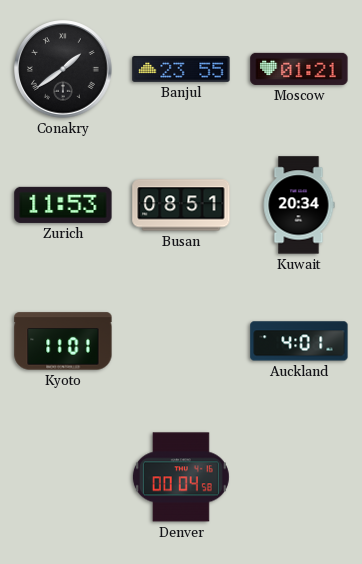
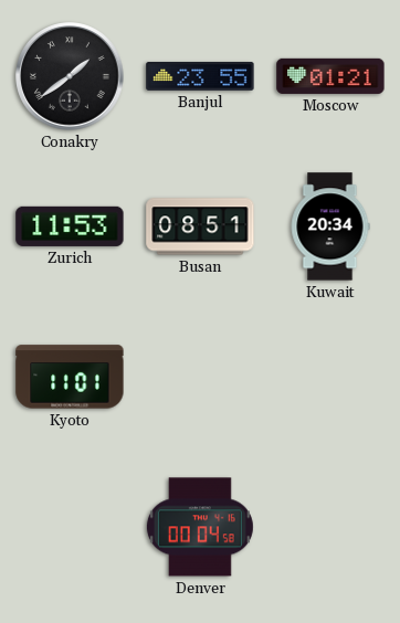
Auckland: 4:01 -> none (299, 341)
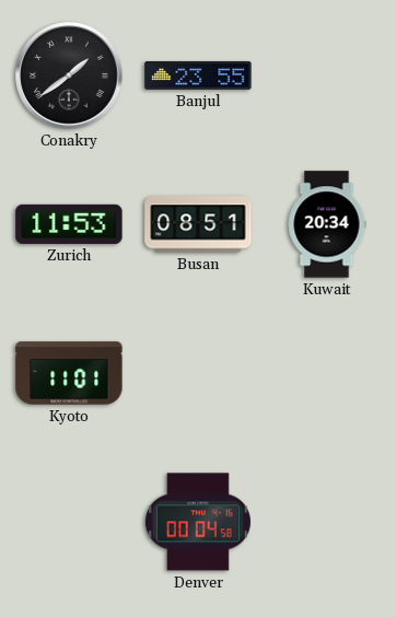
Moscow: 01:21 -> none (330, 76)
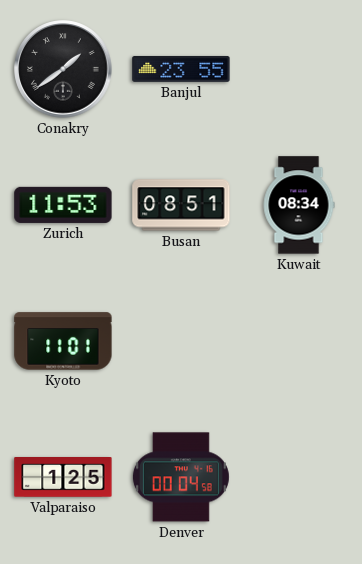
Kuwait: 20:34 -> 08:34 (299, 205)
Valparaiso: none -> 1:25 (63, 477)
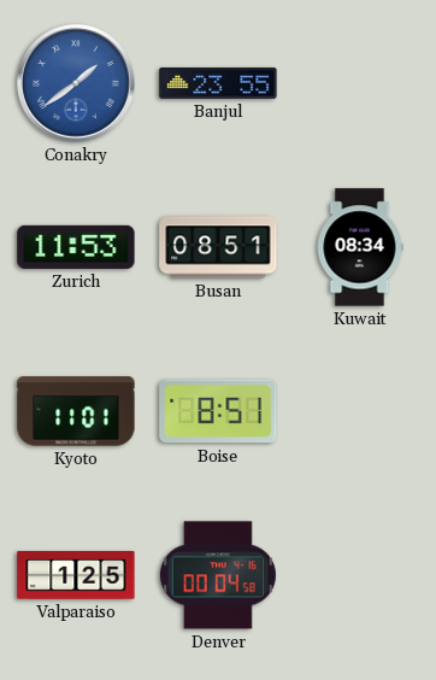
Conakry dial: black -> blue (76, 83)
Boise: none -> 8:51 (218, 411)
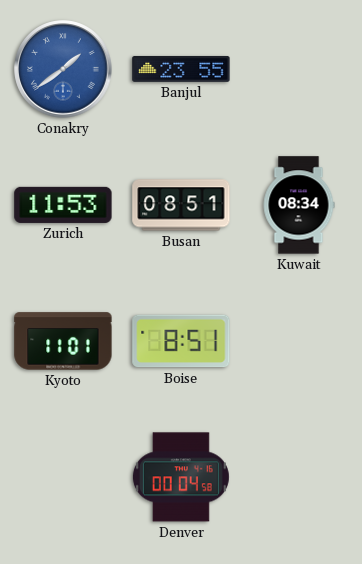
Valparaiso: 1:25 -> none (76, 575)
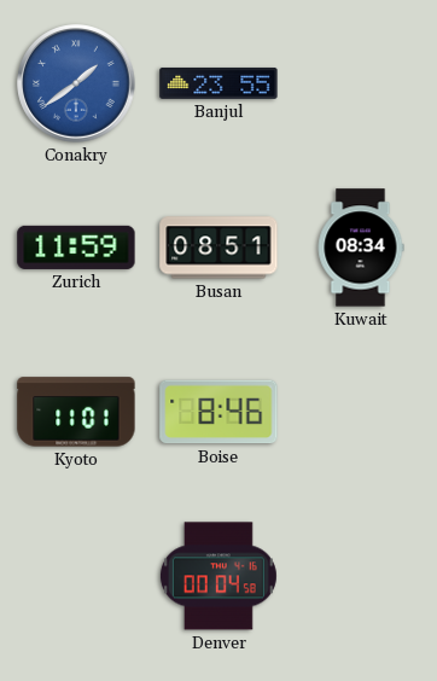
Zurich: 11:53 -> 11:59 (76, 248)
Boise: 8:51 -> 8:46 (218, 412)
